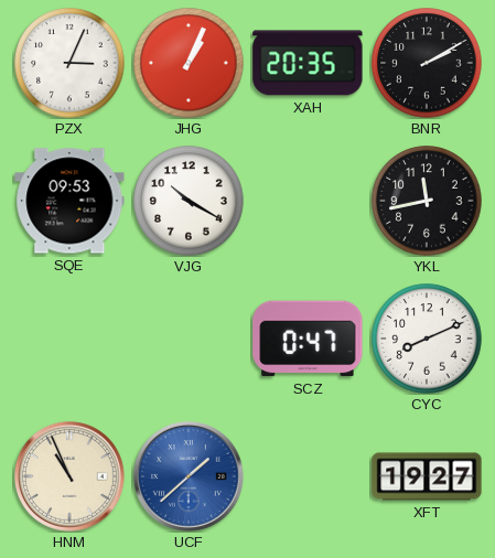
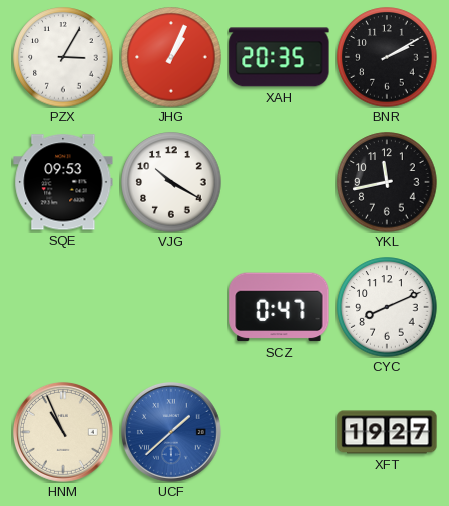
PZX: 3:04 -> 3:05 (63, 57)
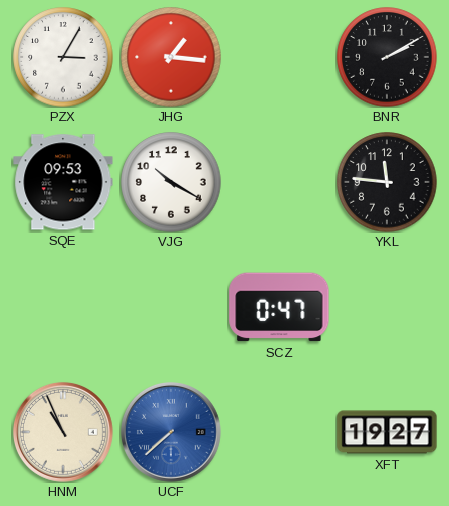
JHG: 1:04 -> 1:16 (171, 57)
XAH: 20:35 -> none (279, 57)
YKL: 11:43 -> 11:46 (387, 182)
CYC: 8:11 -> none (387, 307)
UCF: 1:38 -> 7:38 (171, 432)
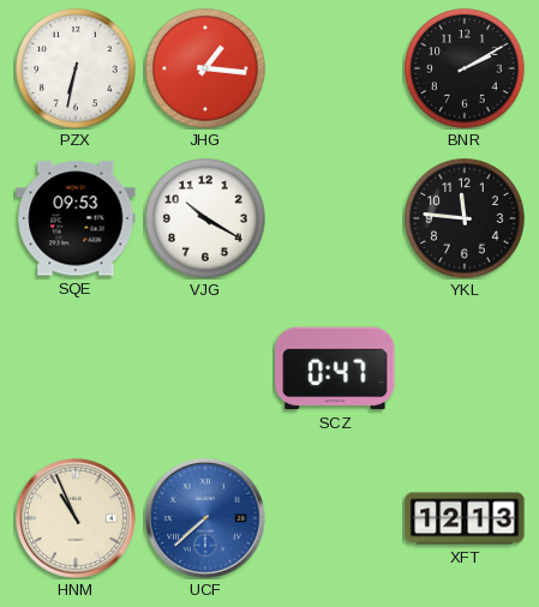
PZX: 3:05 -> 6:32 (76, 68)
XFT: 19:27 -> 12:13 (465, 518)
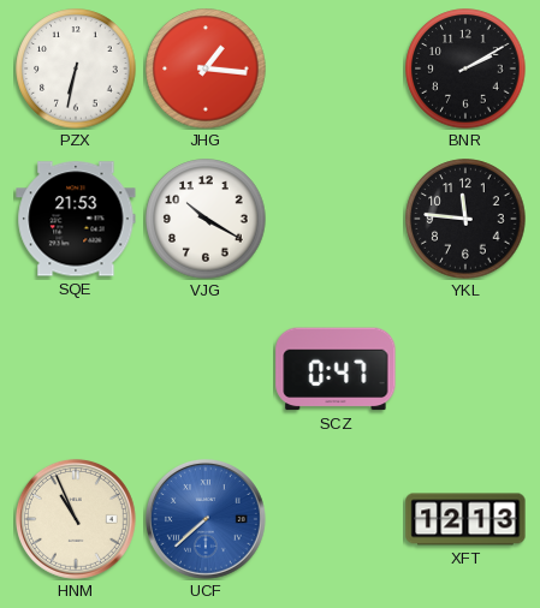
SQE: 09:53 -> 21:53 (76, 219)
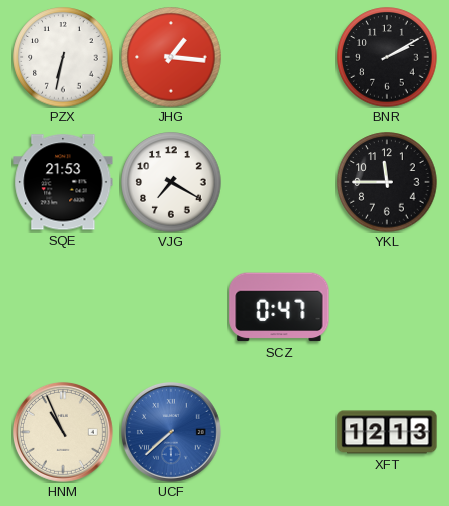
VJG: 10:20 -> 7:20 (171, 182)
YKL: 11:46 -> 11:45 (387, 182)
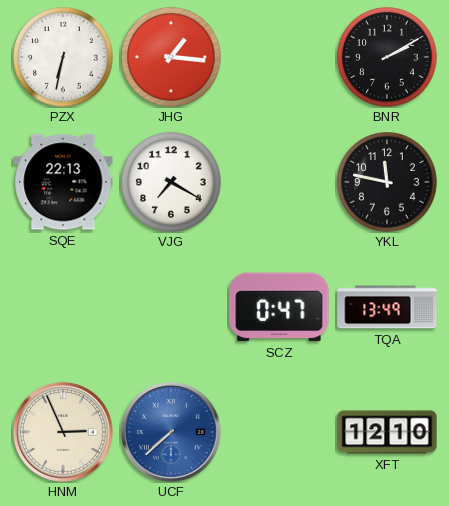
SQE: 21:53 -> 22:13 (63, 182)
YKL: 11:45 -> 11:47 (387, 182)
TQA: none -> 13:49 (387, 307)
HNM: 10:56 -> 2:56 (63, 432)
XFT: 12:13 -> 12:10 (387, 432)
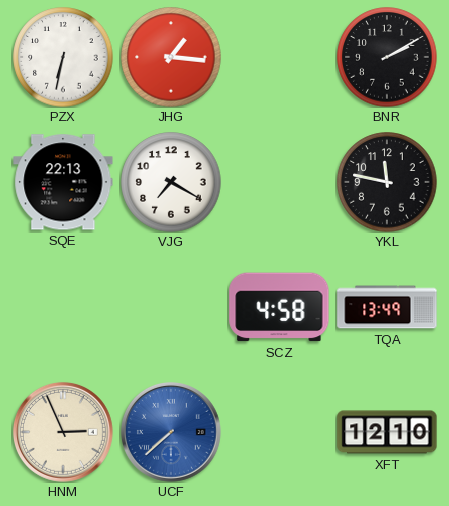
SCZ: 0:47 -> 4:58 (279, 307)
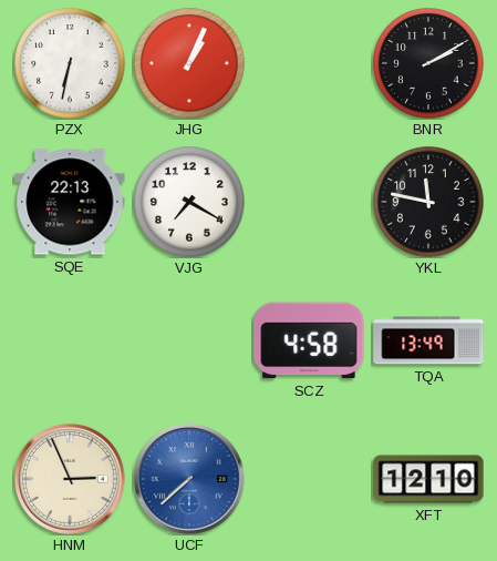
JHG: 1:16 -> 1:04 (189, 63)
